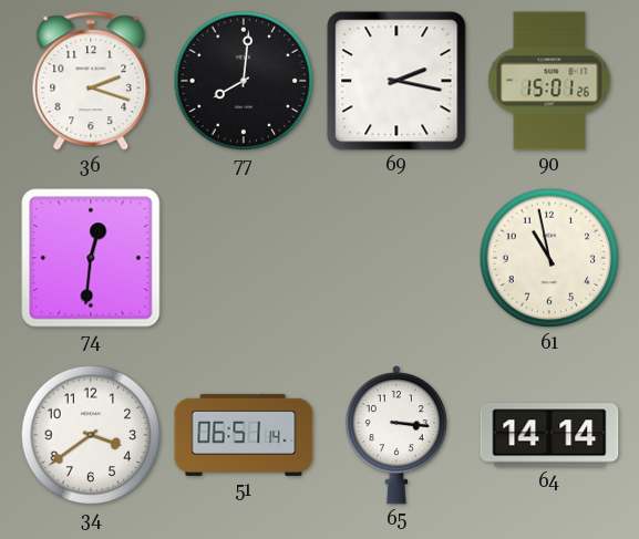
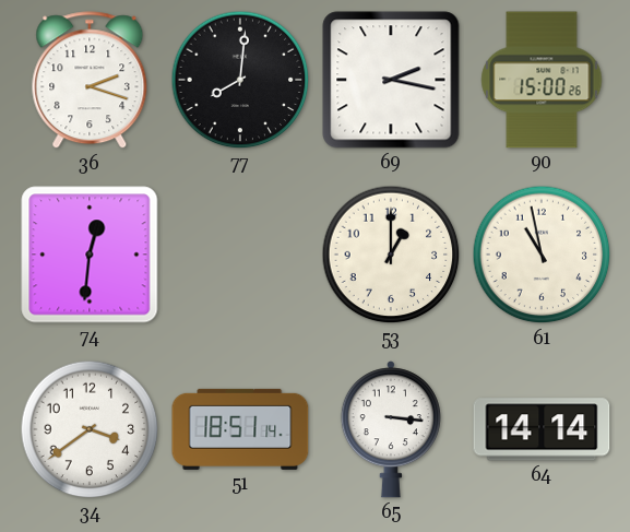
90: 15:01 -> 15:00 (542, 80)
53: none -> 1:00 (391, 255)
51: 06:51 -> 18:51 (240, 429)
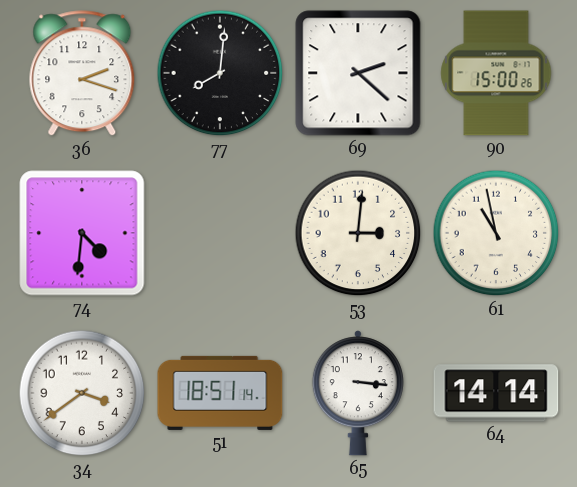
69: 2:17 -> 2:22 (358, 73)
74: 12:31 -> 4:31 (82, 233)
53: 1:00 -> 3:01 (358, 233)
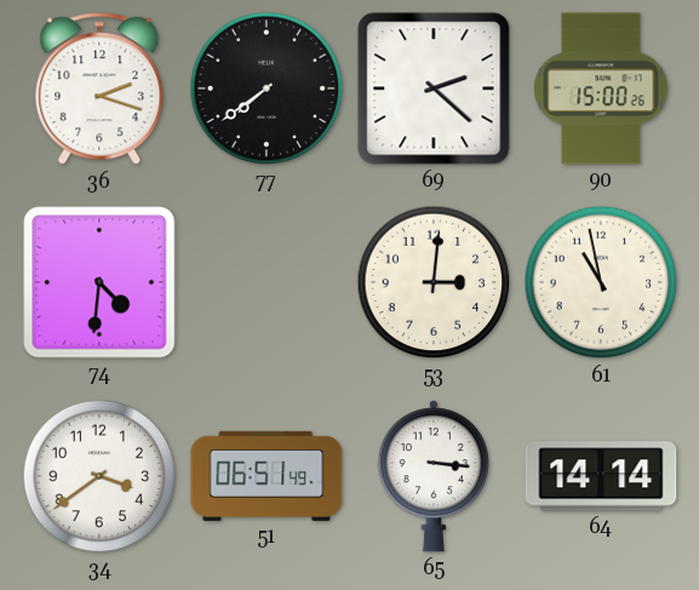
77: 8:01 -> 7:39 (267, 88)
51: 18:51 -> 06:51 (267, 476)
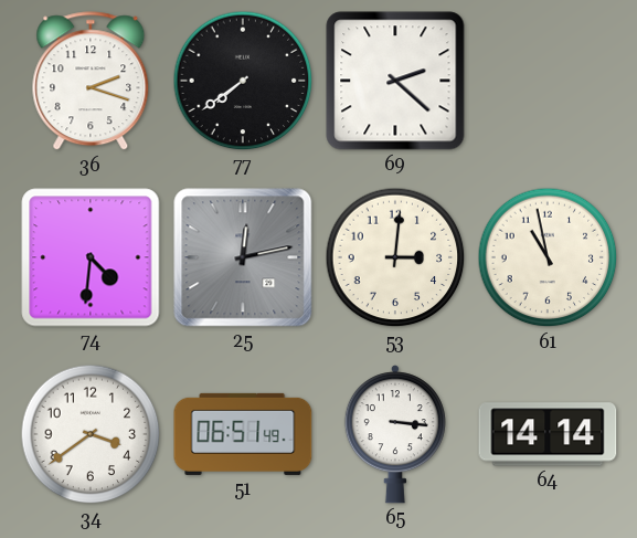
90: 15:00 -> none (601, 88)
25: none -> 12:13 (243, 257)
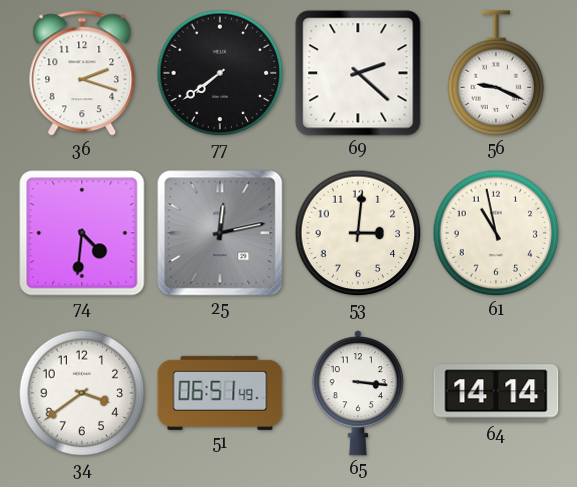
56: none -> 9:19 (496, 73)
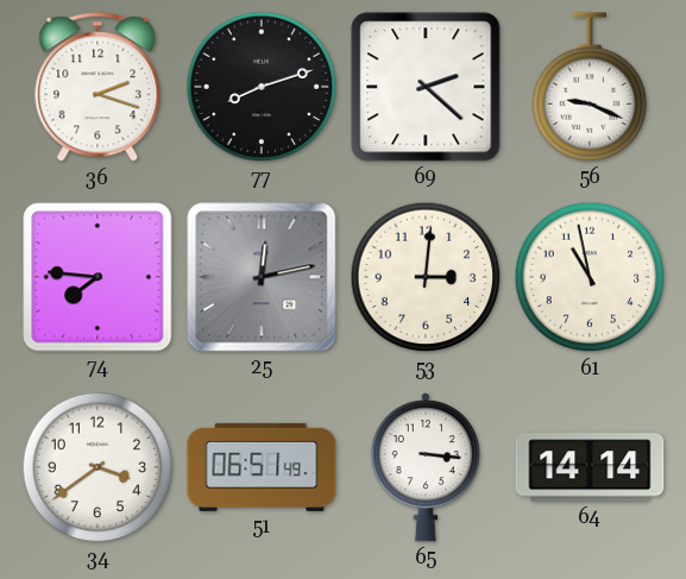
77: 7:39 -> 8:12 (262, 87)
74: 4:31 -> 7:46 (97, 277)
